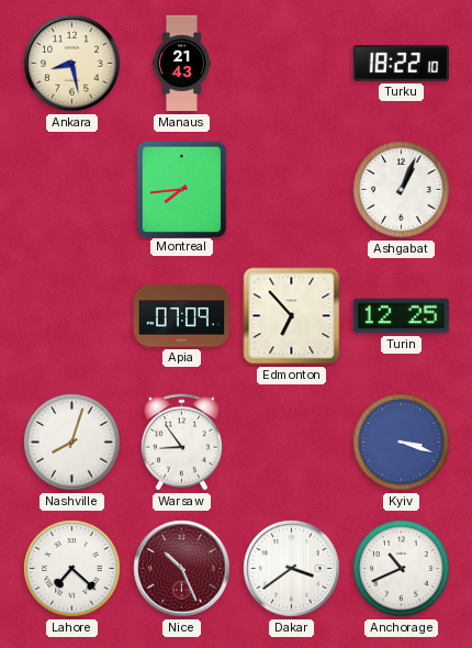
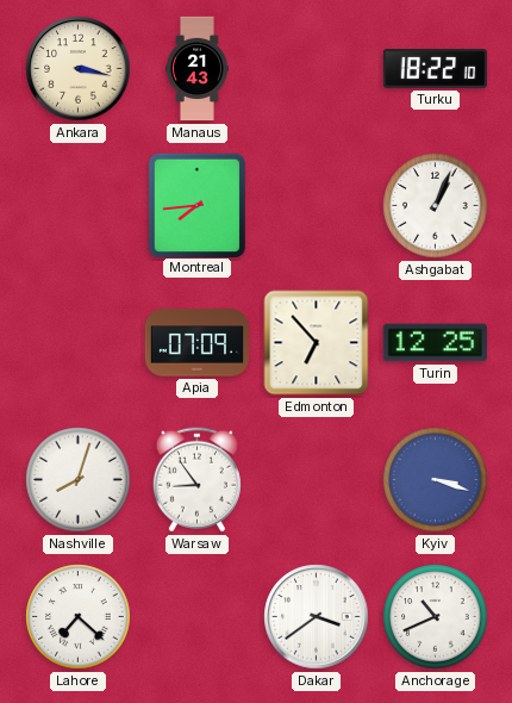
Ankara: 8:28 -> 3:17 (79, 69)
Nice: 10:26 -> none (182, 569)
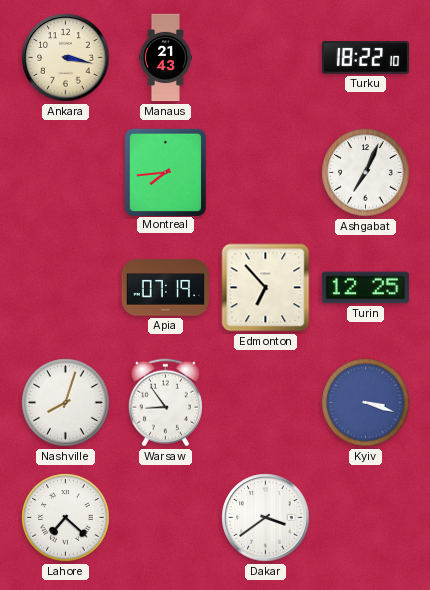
Ashgabat: 1:04 -> 7:04 (366, 173)
Apia: 07:09 -> 07:19 (165, 288)
Anchorage: 10:41 -> none (436, 617)
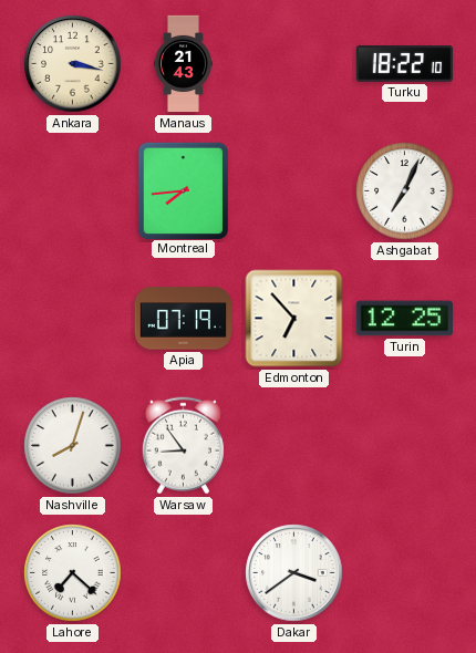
Kyiv: 3:18 -> none (366, 403)
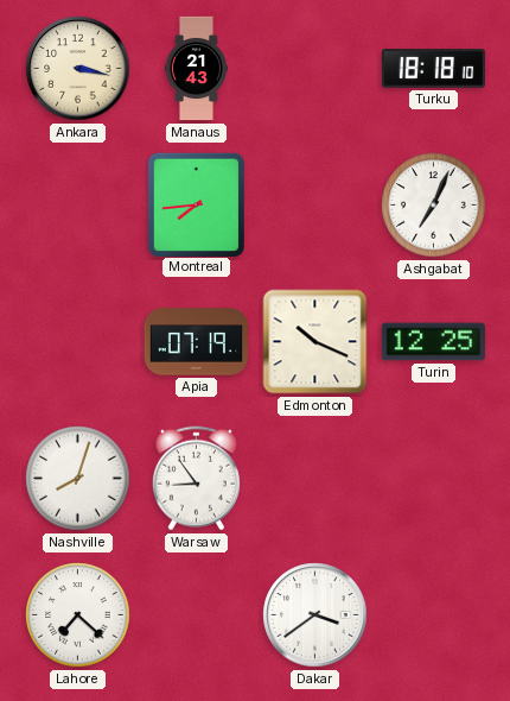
Turku: 18:22 -> 18:18 (433, 69)
Edmonton: 6:53 -> 10:19 (315, 342)
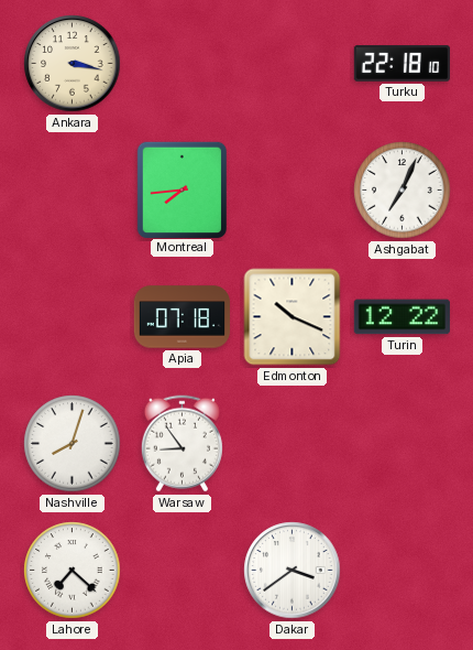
Manaus: 21:43 -> none (196, 69)
Turku: 18:18 -> 22:18 (402, 64)
Apia: 07:19 -> 07:18 (182, 317)
Turin: 12:25 -> 12:22 (402, 317)
